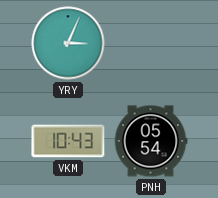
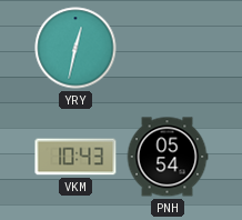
YRY: 3:04 -> 12:32 (75, 48)
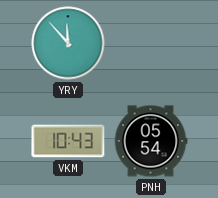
YRY: 12:32 -> 11:53 (68, 43)
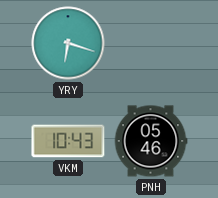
YRY: 11:53 -> 6:18 (68, 43)
PNH: 05:54 -> 05:46 (151, 141)
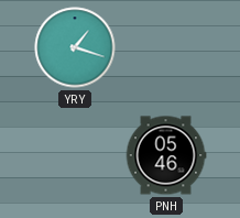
YRY: 6:18 -> 1:18 (75, 47)
VKM: 10:43 -> none (68, 141)
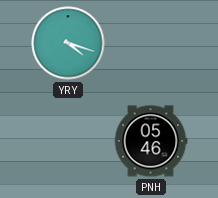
YRY: 1:18 -> 4:18 (68, 43)
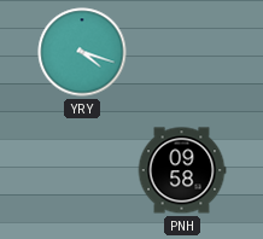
PNH: 05:46 -> 09:58 (182, 170)
